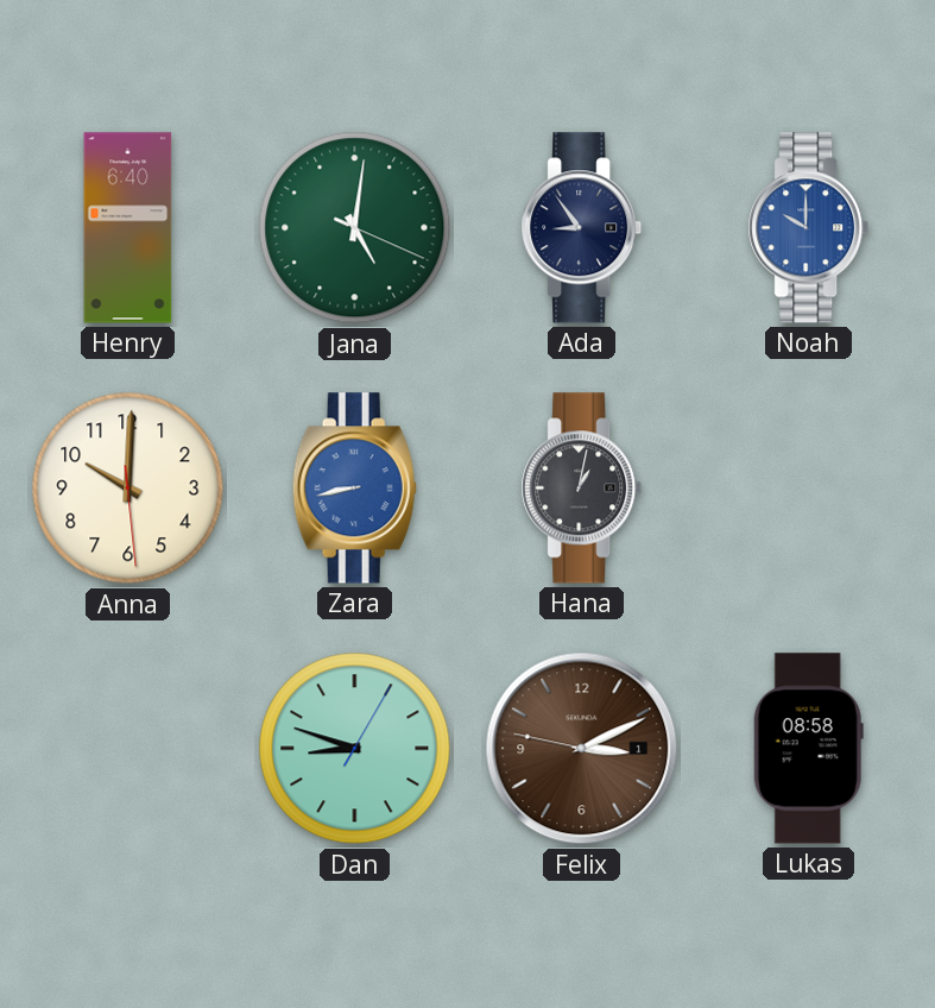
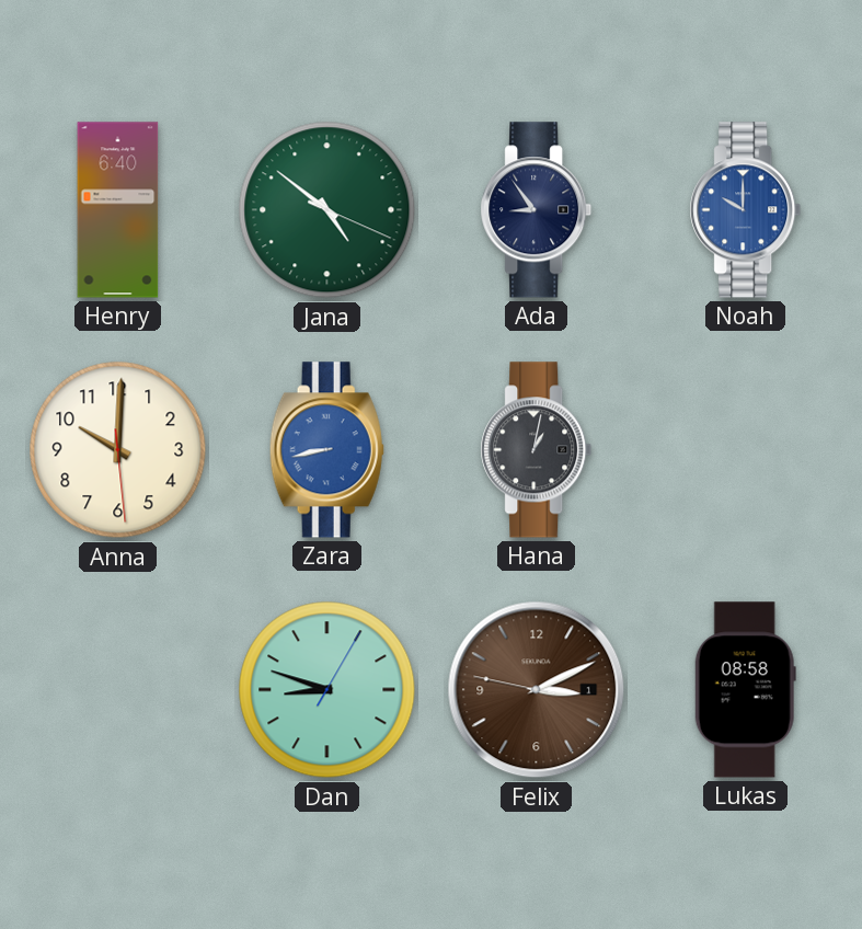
Jana: 5:01 -> 4:51 (327, 210)
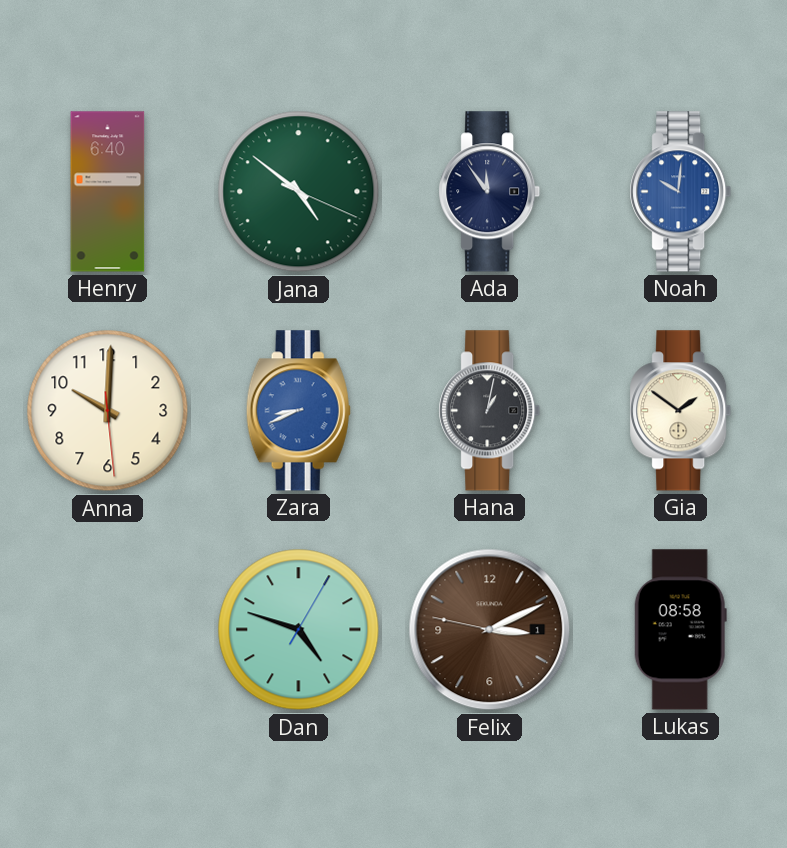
Ada: 8:54 -> 11:54 (490, 192)
Noah: 10:00 -> 10:01 (681, 192)
Zara: 8:43 -> 8:41 (298, 411)
Gia: none -> 1:51 (681, 411)
Dan: 8:48 -> 4:48 (299, 630)
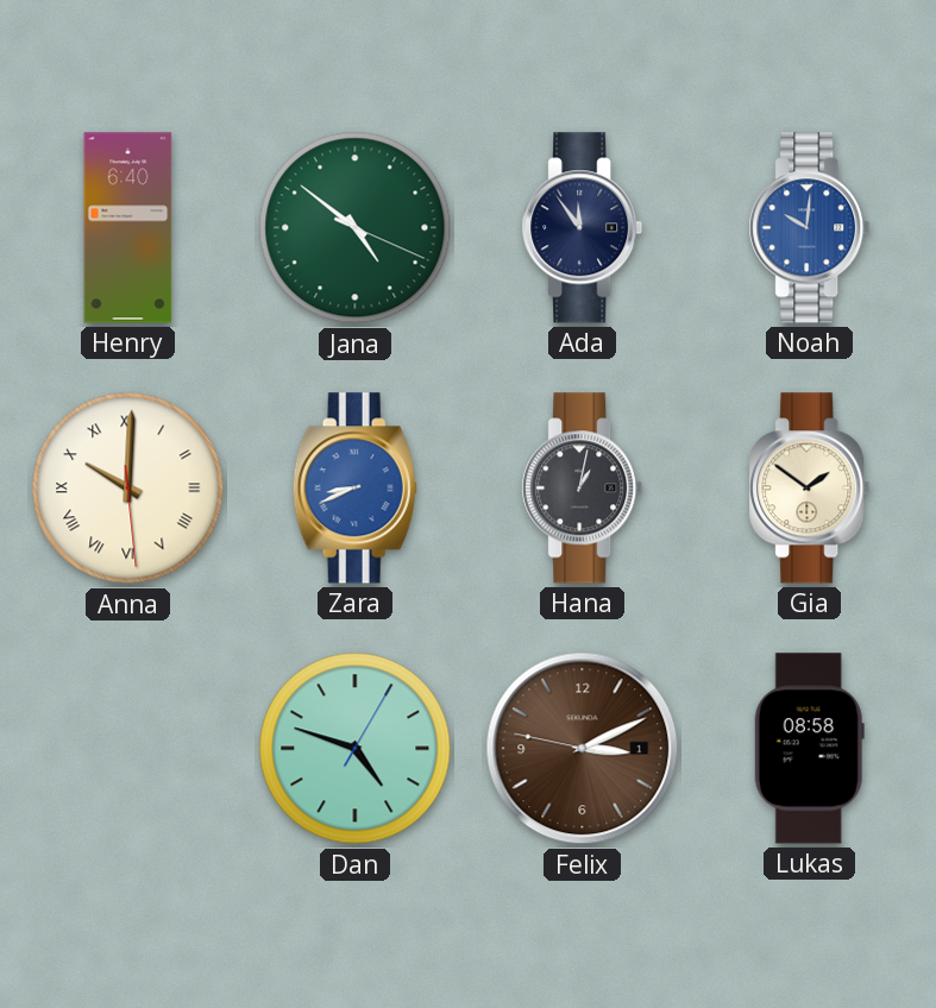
Anna numerals: Arabic -> Roman (128, 489)
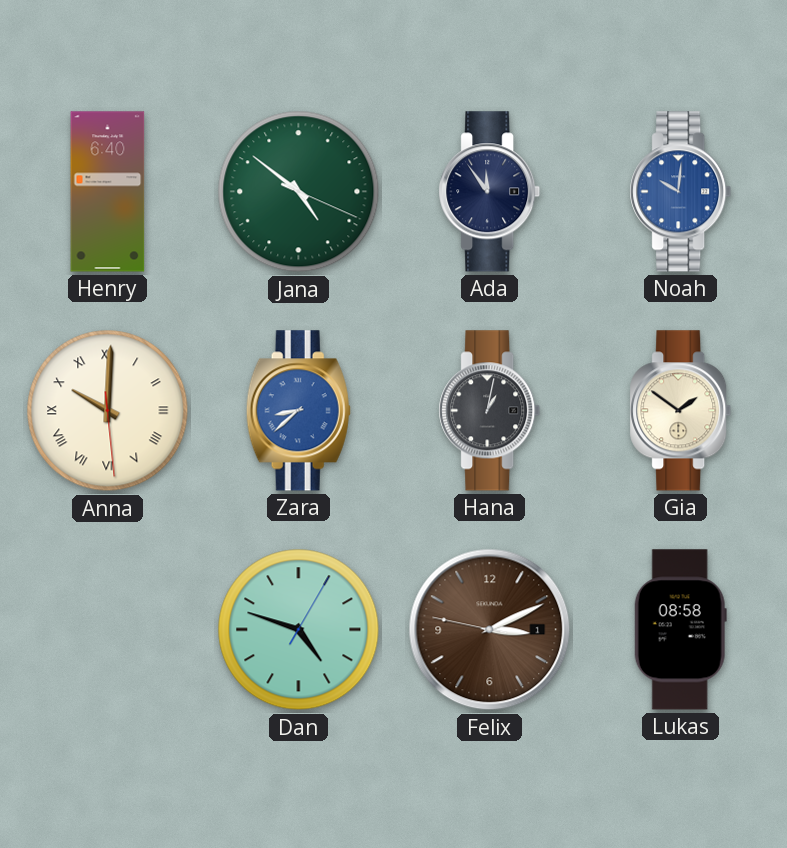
Zara: 8:41 -> 8:38 (298, 411)
